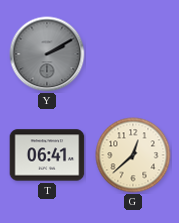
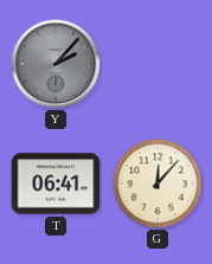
Y: 2:10 -> 2:07 (56, 64)
G: 12:38 -> 12:07 (158, 183)
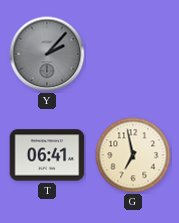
G: 12:07 -> 6:58 (133, 155)
